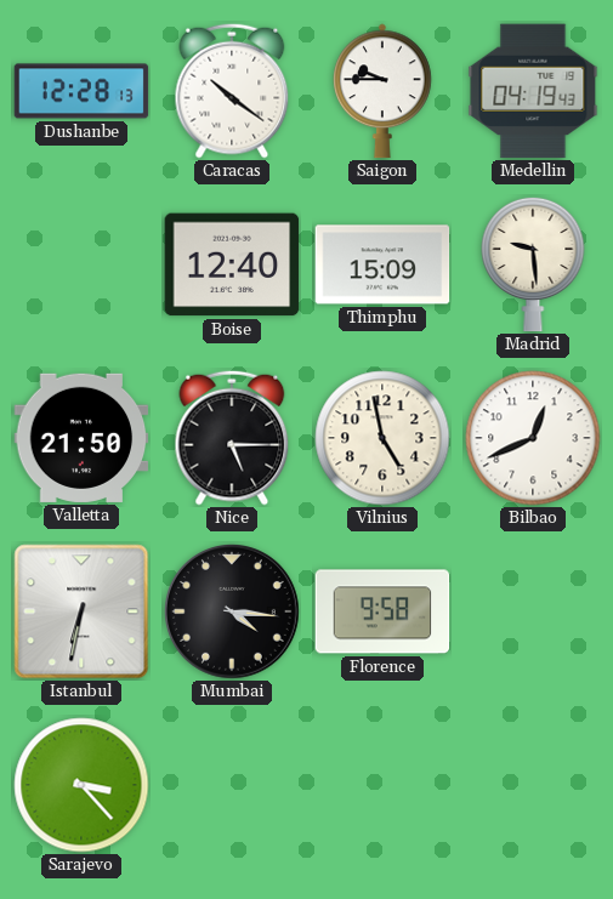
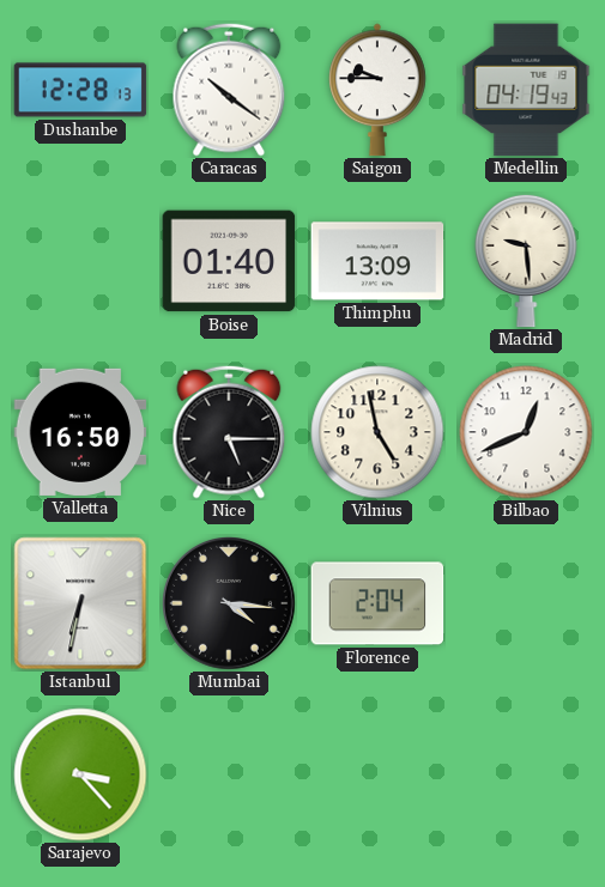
Boise: 12:40 -> 01:40 (229, 261)
Thimphu: 15:09 -> 13:09 (377, 261)
Valletta: 21:50 -> 16:50 (80, 432)
Florence: 9:58 -> 2:04 (377, 603)
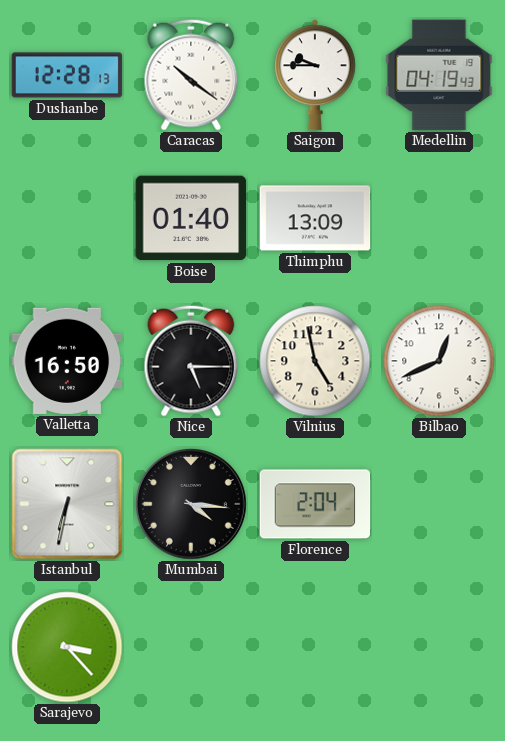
Madrid: 9:29 -> none (526, 261)
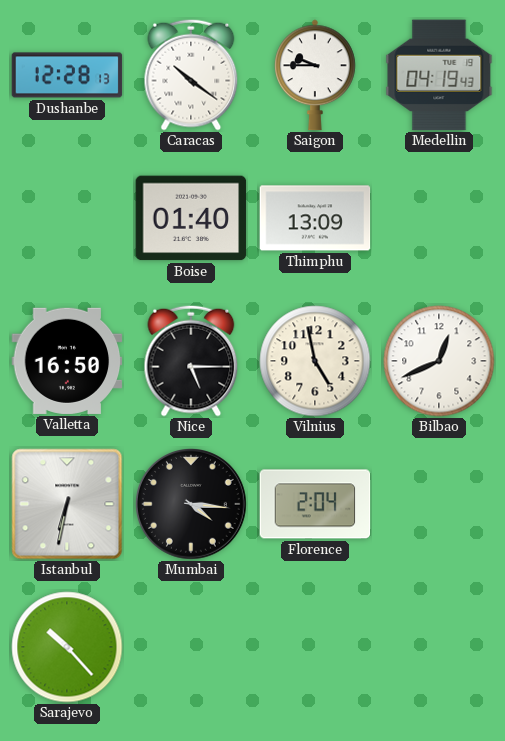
Sarajevo: 3:23 -> 10:23 (67, 647)
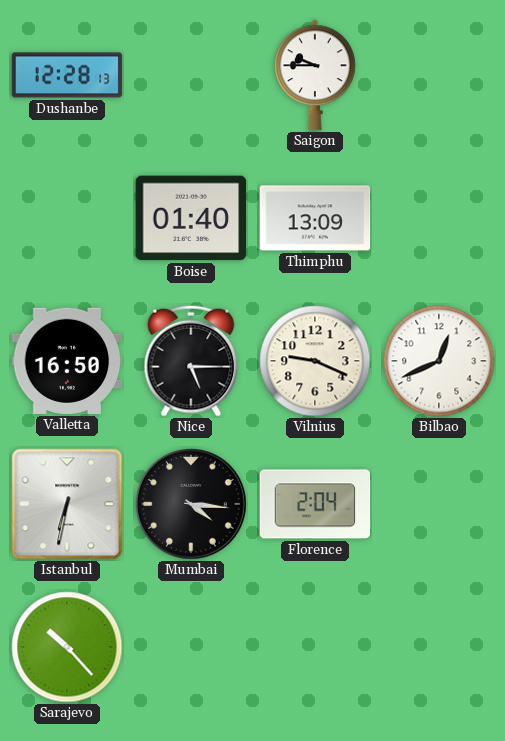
Caracas: 10:21 -> none (191, 75)
Medellin: 04:19 -> none (439, 75)
Vilnius: 4:58 -> 9:19 (315, 361)
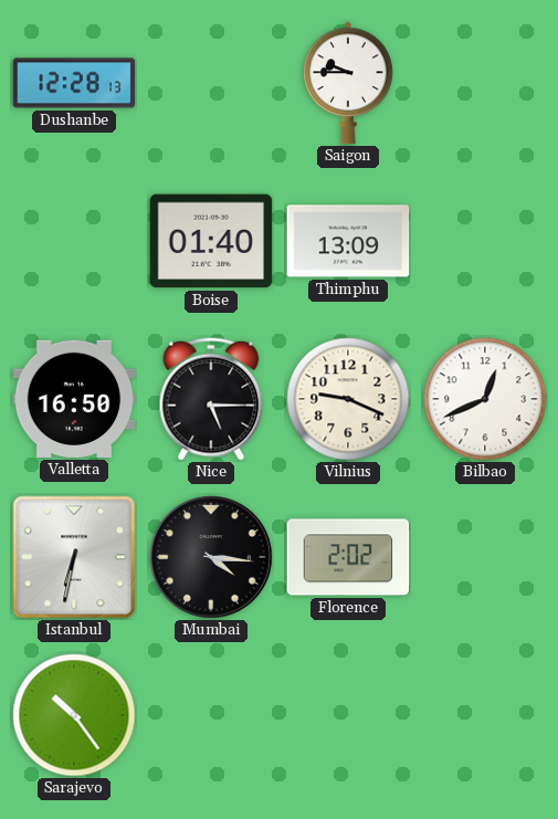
Florence: 2:04 -> 2:02 (348, 557)
Sarajevo: 10:23 -> 10:24 (74, 715)
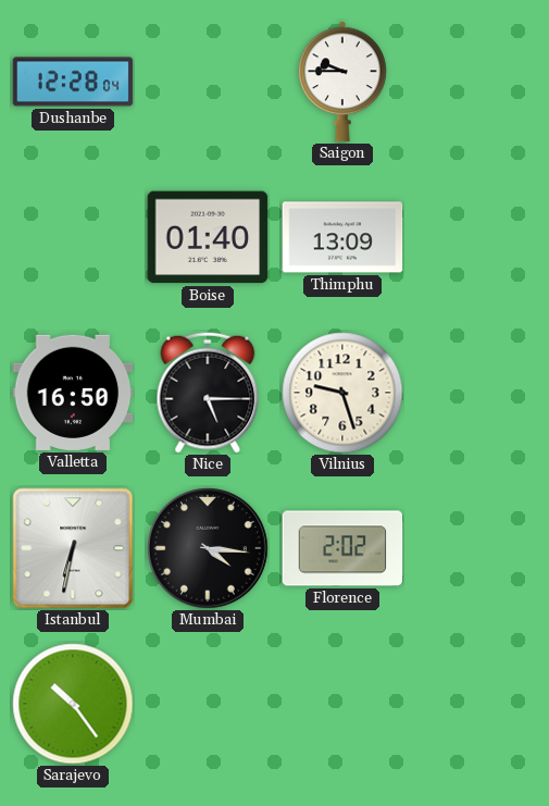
Dushanbe: 12:28:13 -> 12:28:04 (73, 82)
Vilnius: 9:19 -> 9:27 (342, 393)
Bilbao: 12:41 -> none (485, 399)
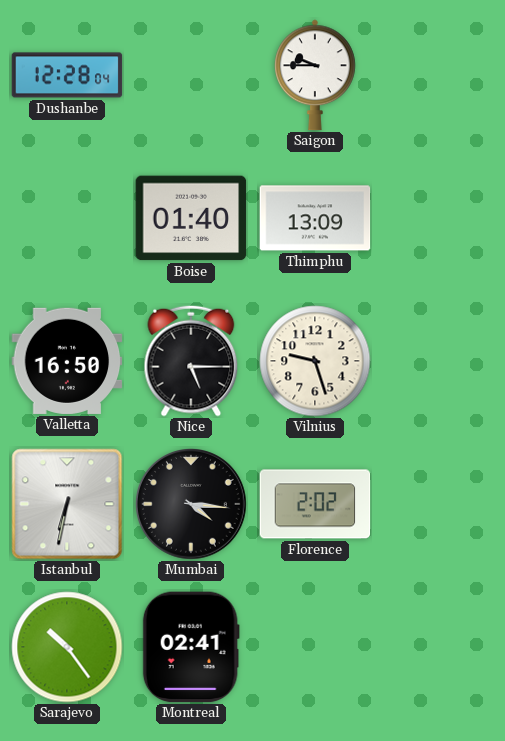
Montreal: none -> 02:41 (191, 647)
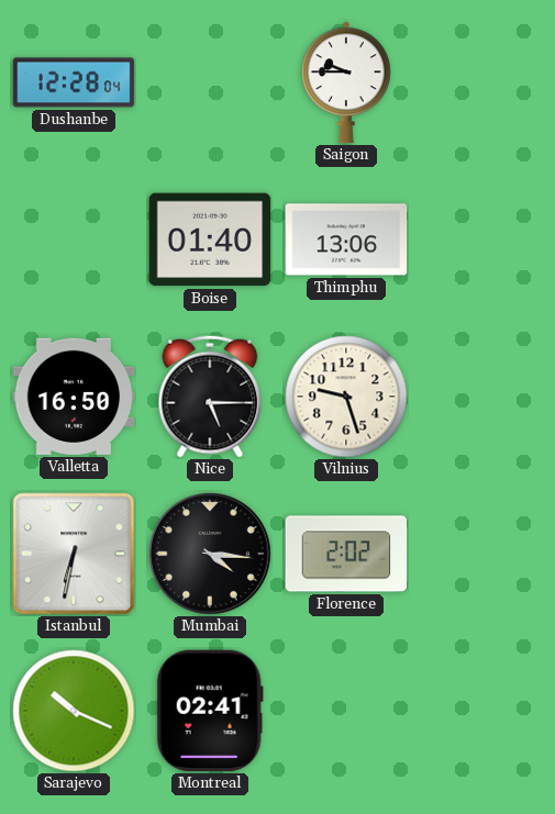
Thimphu: 13:09 -> 13:06 (346, 239)
Sarajevo: 10:24 -> 10:19 (74, 711)
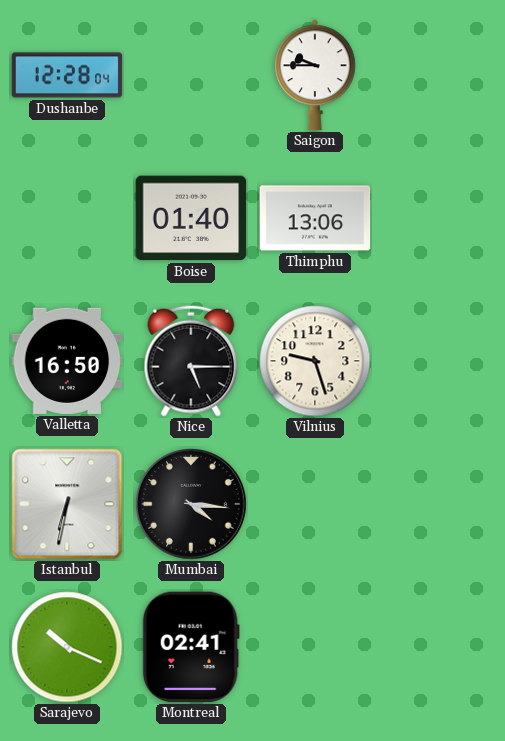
Florence: 2:02 -> none (346, 554)
